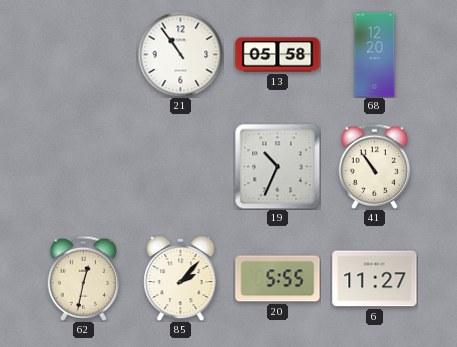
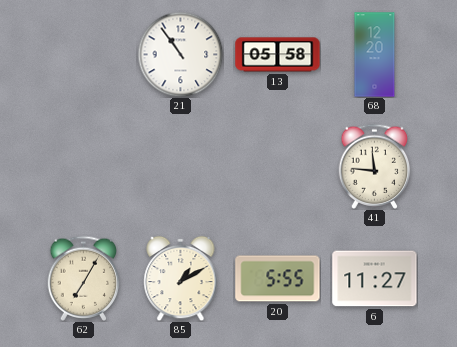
19: 10:34 -> none (277, 166)
41: 10:54 -> 11:46 (375, 166)
62: 12:32 -> 7:05 (84, 278)
85: 2:07 -> 1:10 (181, 278)
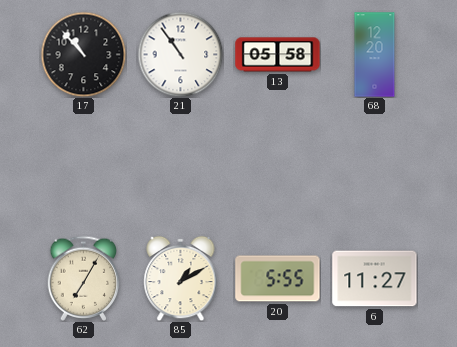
17: none -> 10:53 (83, 54)
41: 11:46 -> none (375, 166)
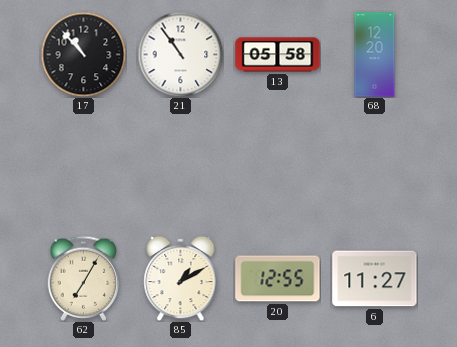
20: 5:55 -> 12:55 (278, 279)
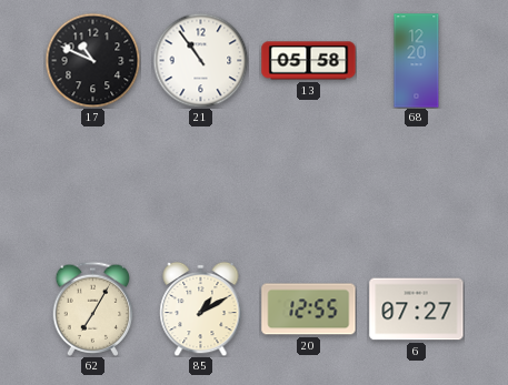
17: 10:53 -> 10:49 (92, 60)
6: 11:27 -> 07:27 (417, 310)
